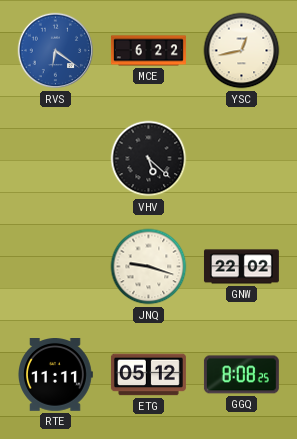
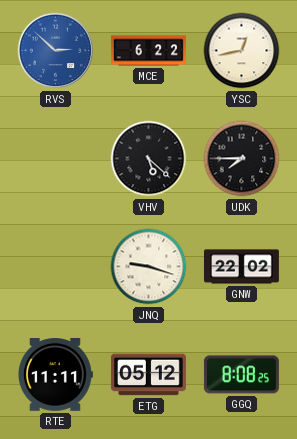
RVS: 6:21 -> 2:52 (56, 51)
UDK: none -> 7:45 (242, 159)
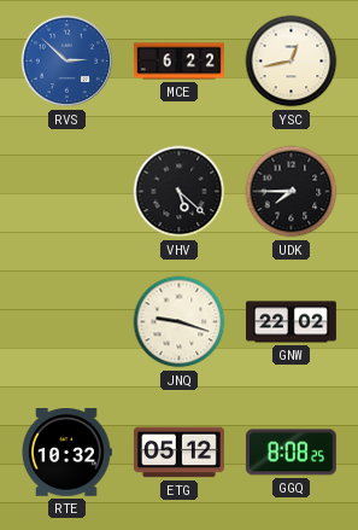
RTE: 11:11 -> 10:32 (68, 453)
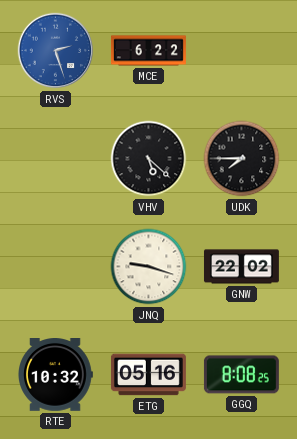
RVS: 2:52 -> 2:27 (56, 51)
YSC: 12:43 -> none (292, 62)
ETG: 05:12 -> 05:16 (148, 375)
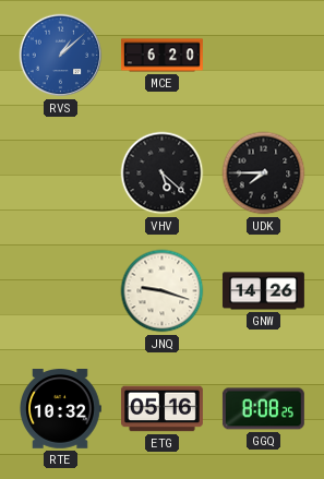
RVS: 2:27 -> 1:08 (61, 56)
MCE: 6:22 -> 6:20 (161, 56)
GNW: 22:02 -> 14:26 (263, 291)
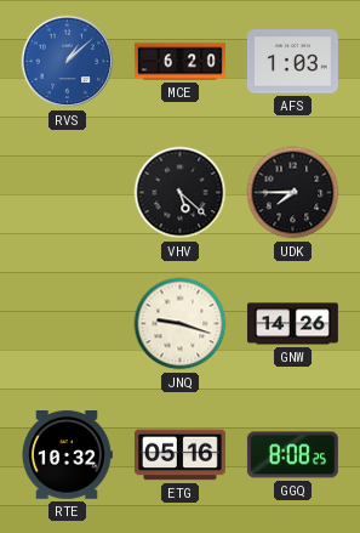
AFS: none -> 1:03 (292, 62)
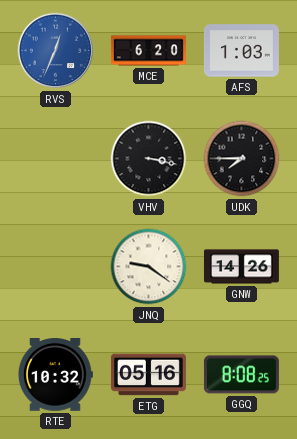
RVS: 1:08 -> 12:34 (56, 51)
VHV: 5:22 -> 3:17 (149, 159)
JNQ: 9:18 -> 9:21 (149, 267)
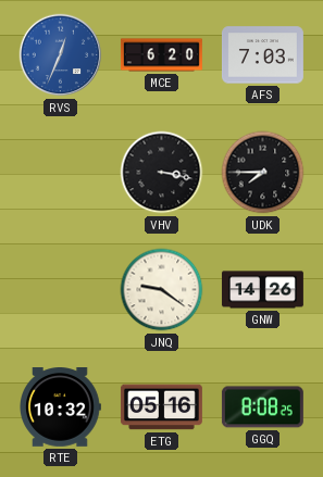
AFS: 1:03 -> 7:03 (262, 55)
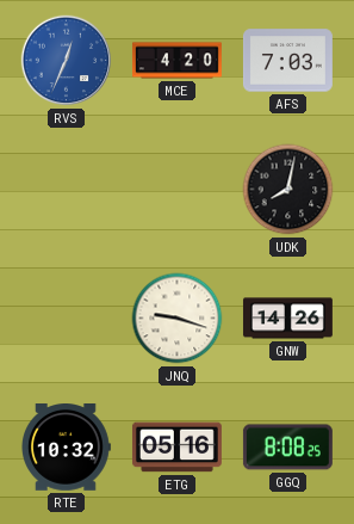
MCE: 6:20 -> 4:20 (176, 61)
VHV: 3:17 -> none (162, 173)
UDK: 7:45 -> 8:02 (288, 190)
JNQ: 9:21 -> 9:18 (178, 319)
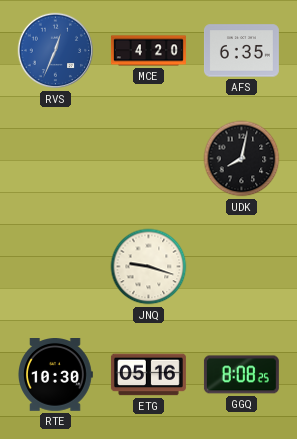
AFS: 7:03 -> 6:35 (241, 51)
GNW: 14:26 -> none (287, 319)
RTE: 10:32 -> 10:30 (56, 375)
